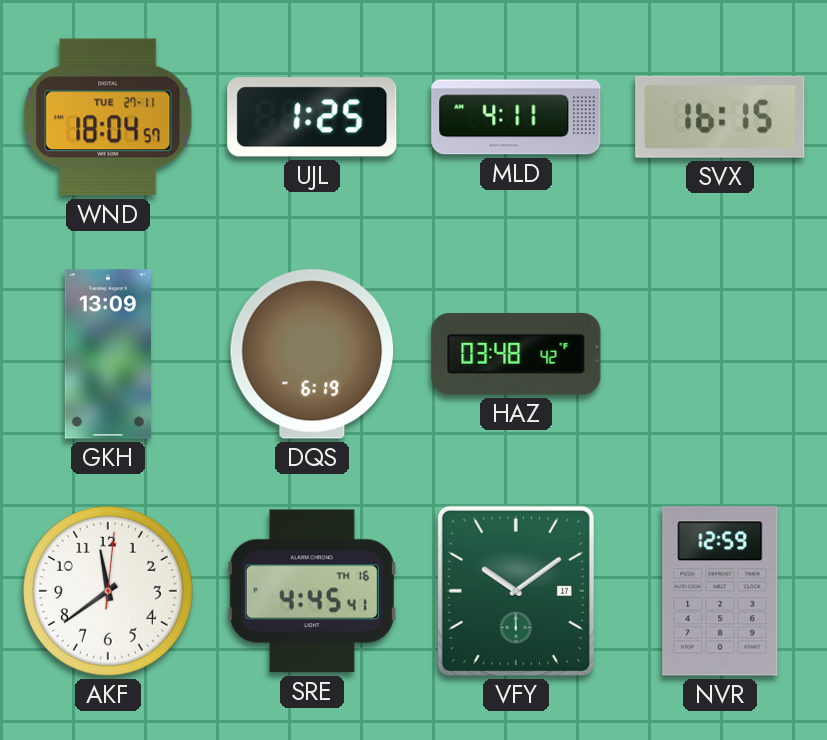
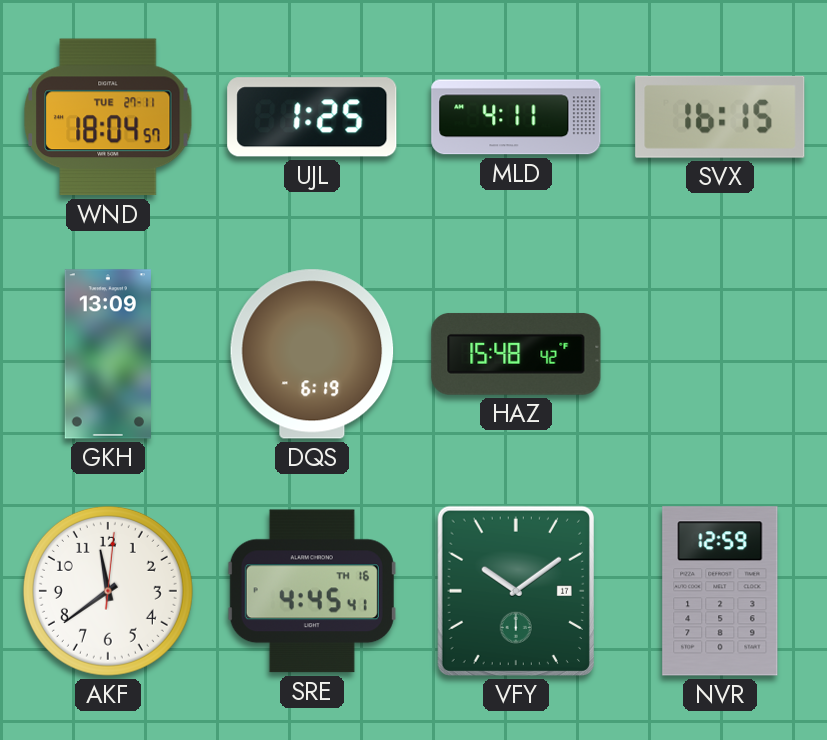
HAZ: 03:48 -> 15:48 (516, 354)
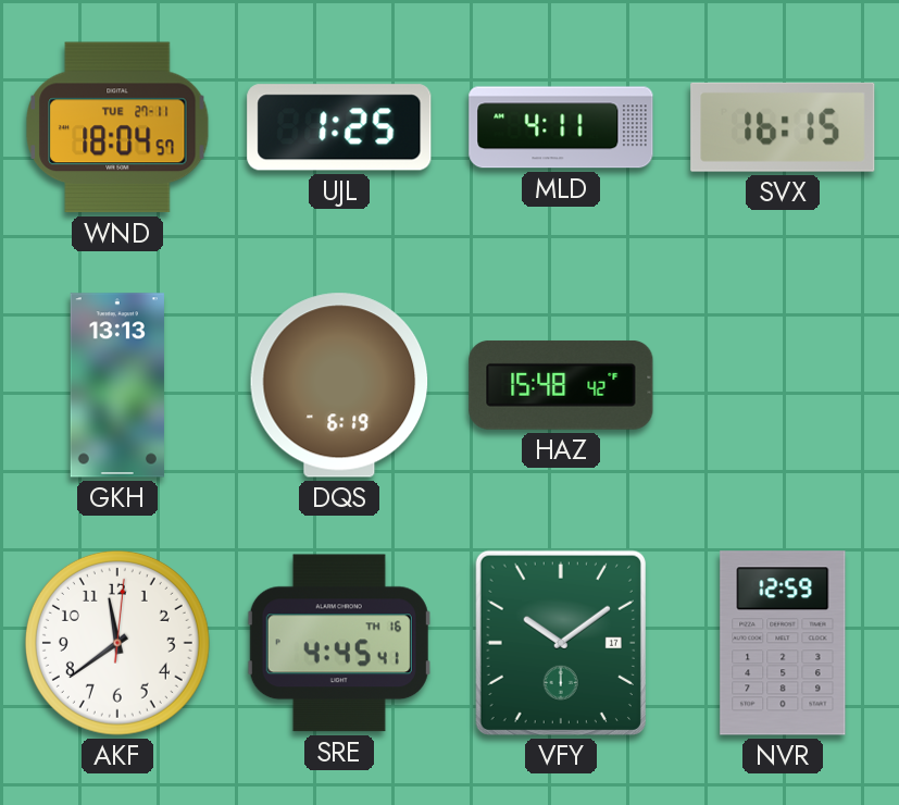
GKH: 13:09 -> 13:13 (117, 385)
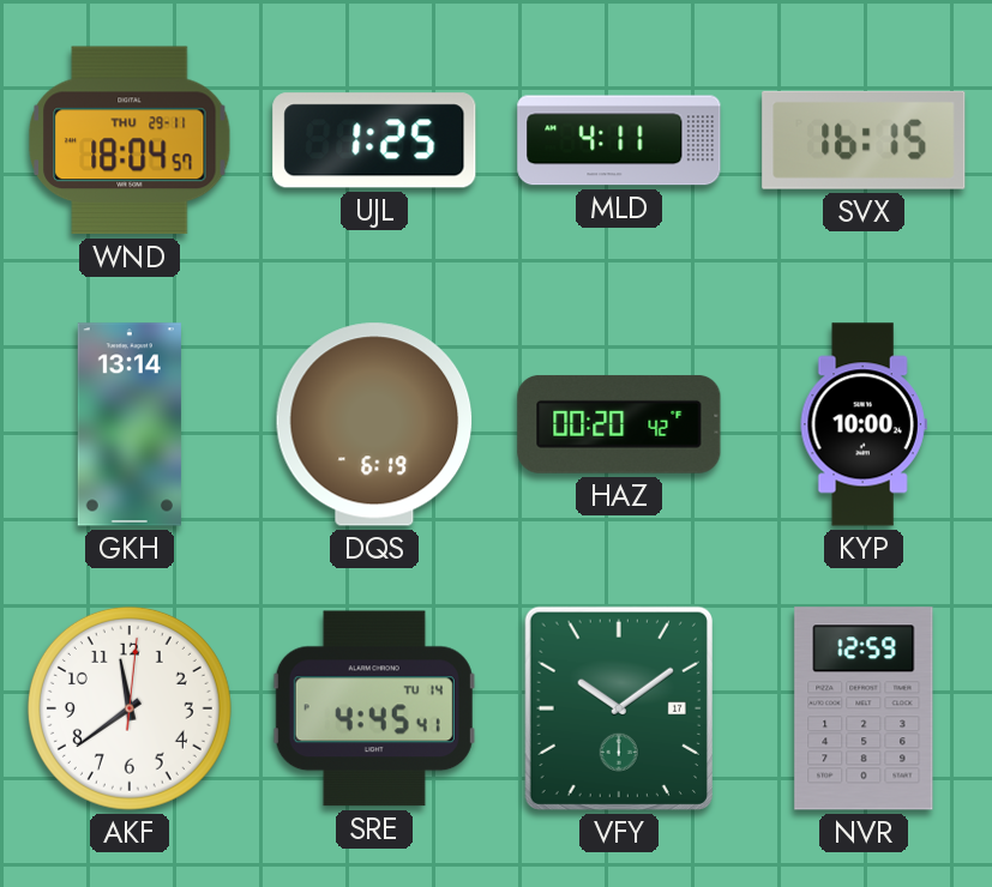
WND date: TUE 27-11 -> THU 29-11 (130, 140)
GKH: 13:13 -> 13:14 (130, 424)
HAZ: 15:48 -> 00:20 (619, 424)
KYP: none -> 10:00 (864, 424)
SRE date: TH 16 -> TU 14 (374, 708)
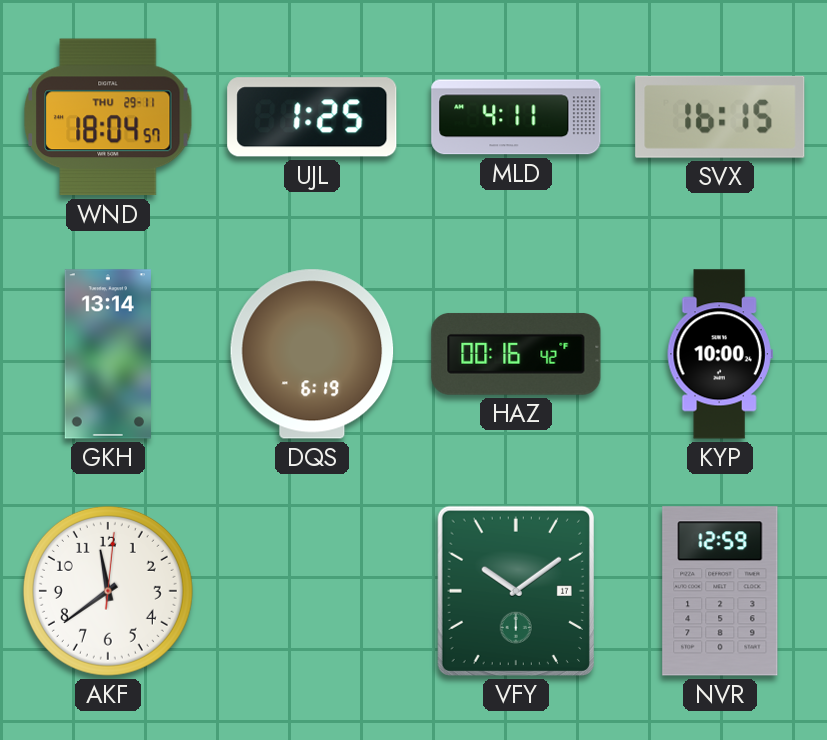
HAZ: 00:20 -> 00:16 (516, 354)
SRE: 4:45 -> none (374, 708)
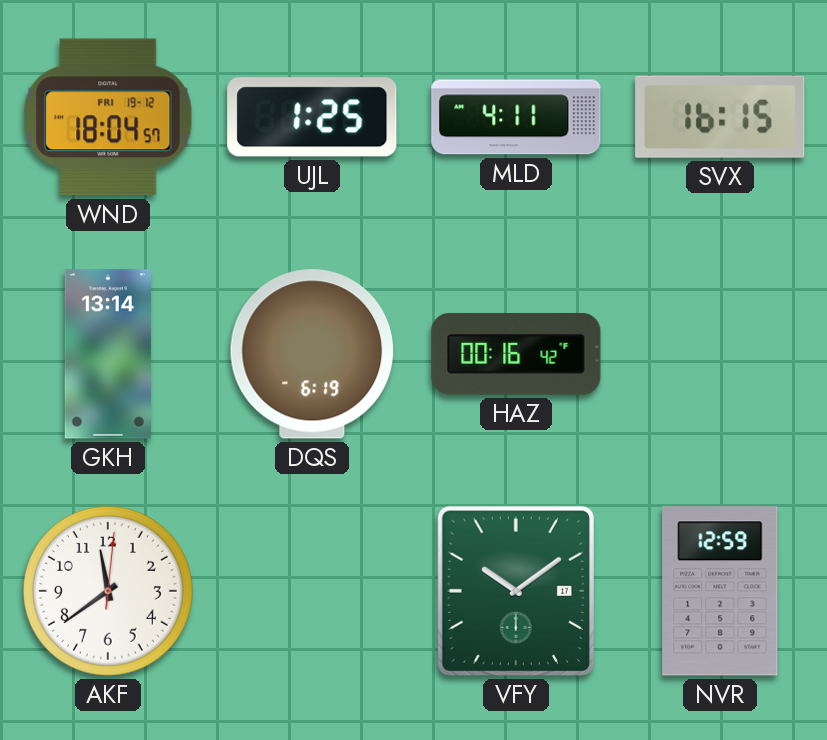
WND date: THU 29-11 -> FRI 19-12 (108, 117)
KYP: 10:00 -> none (720, 354)
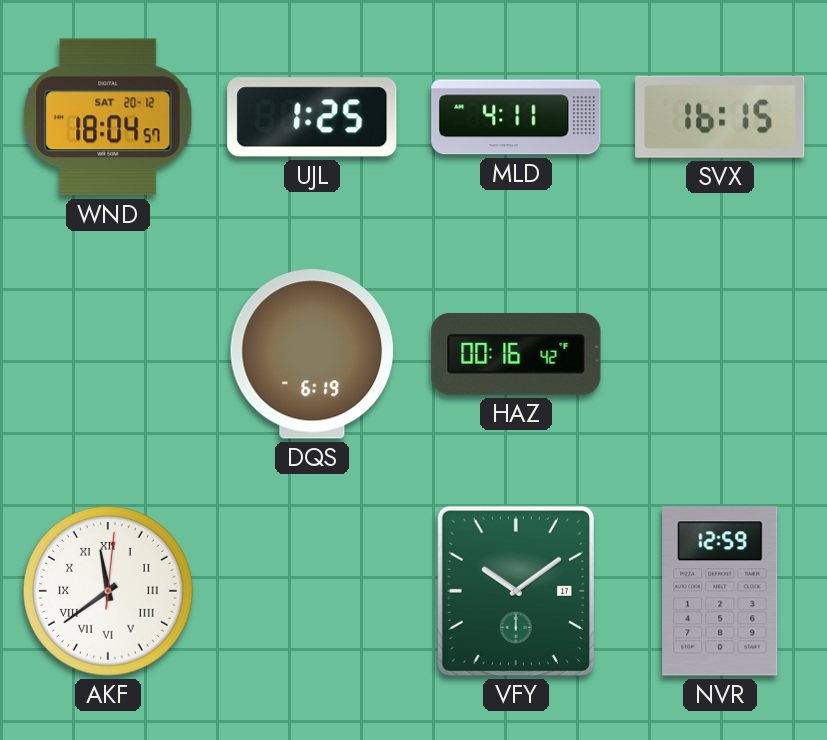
WND date: FRI 19-12 -> SAT 20-12 (108, 117)
GKH: 13:14 -> none (108, 354)
AKF numerals: Arabic -> Roman (108, 591)
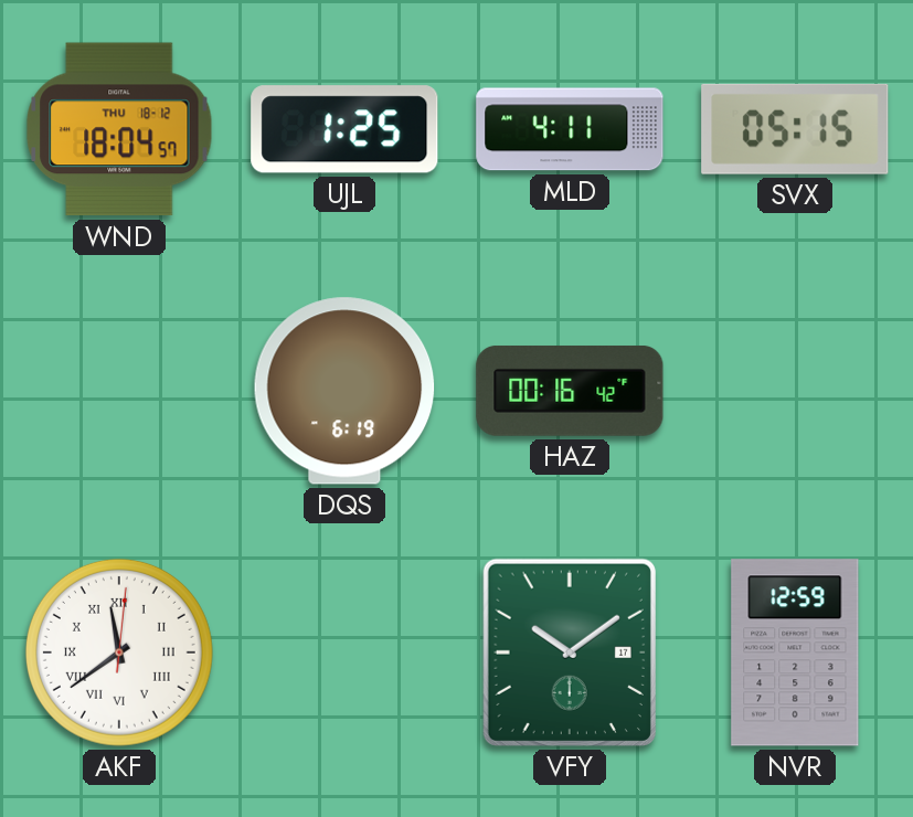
WND date: SAT 20-12 -> THU 18-12 (119, 129)
SVX: 16:15 -> 05:15 (795, 129)
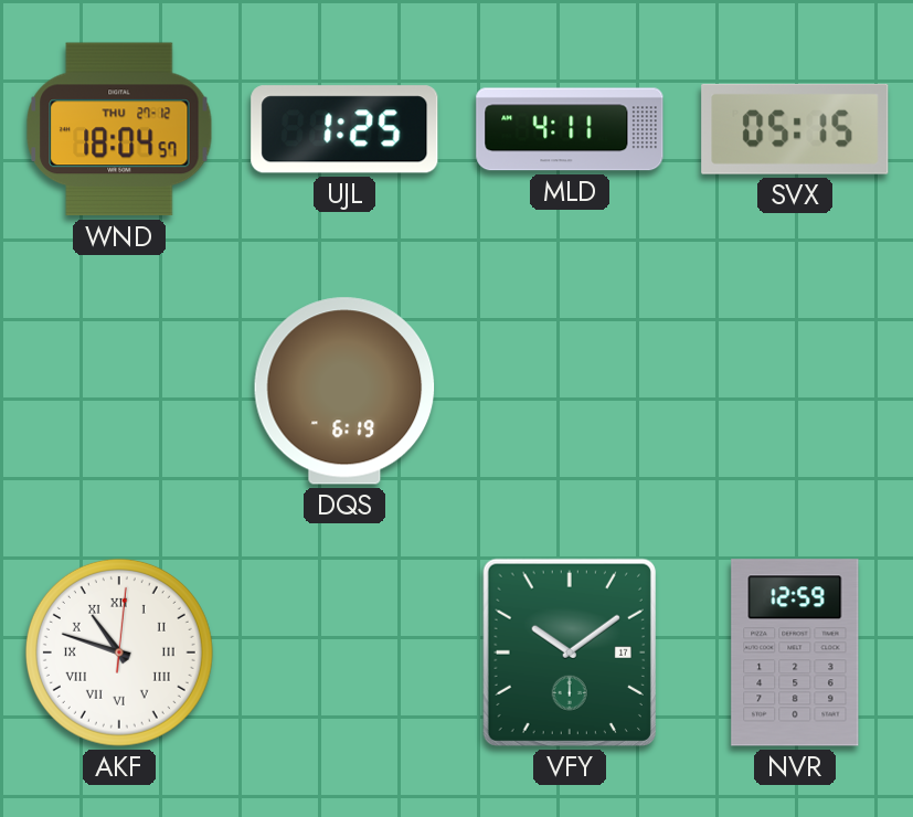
WND date: THU 18-12 -> THU 27-12 (119, 129)
HAZ: 00:16 -> none (570, 391)
AKF: 11:39 -> 10:48 (119, 652)
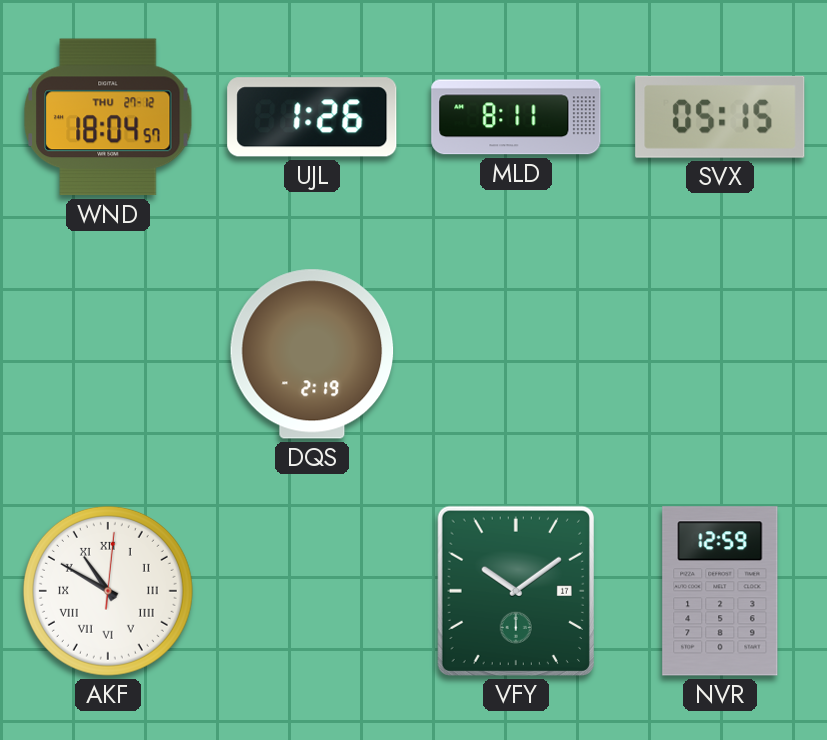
UJL: 1:25 -> 1:26 (312, 117)
MLD: 4:11 -> 8:11 (516, 117)
DQS: 6:19 -> 2:19 (312, 354)
AKF: 10:48 -> 10:50 (108, 591)
